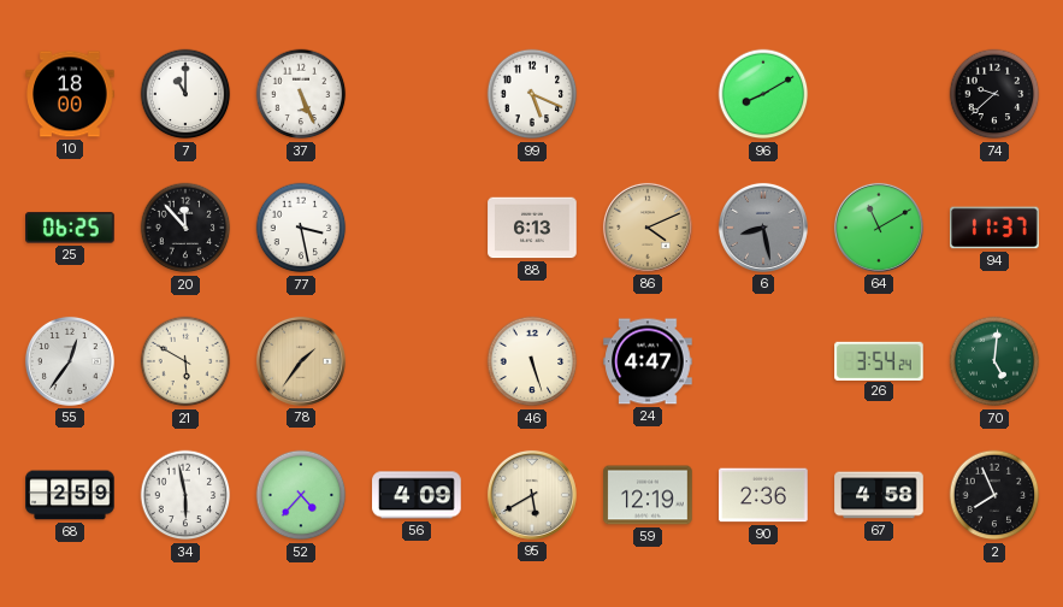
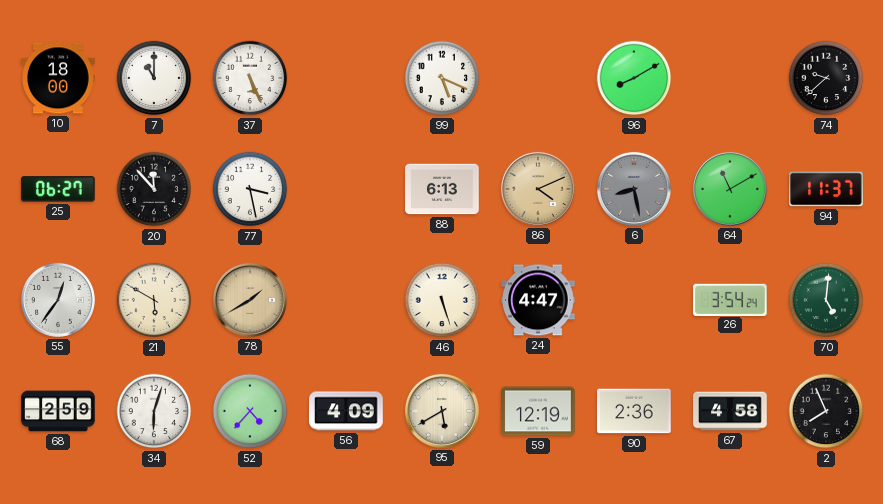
25: 06:25 -> 06:27 (59, 189)
78: 1:36 -> 1:40 (250, 300)
34: 5:58 -> 6:03 (154, 411)
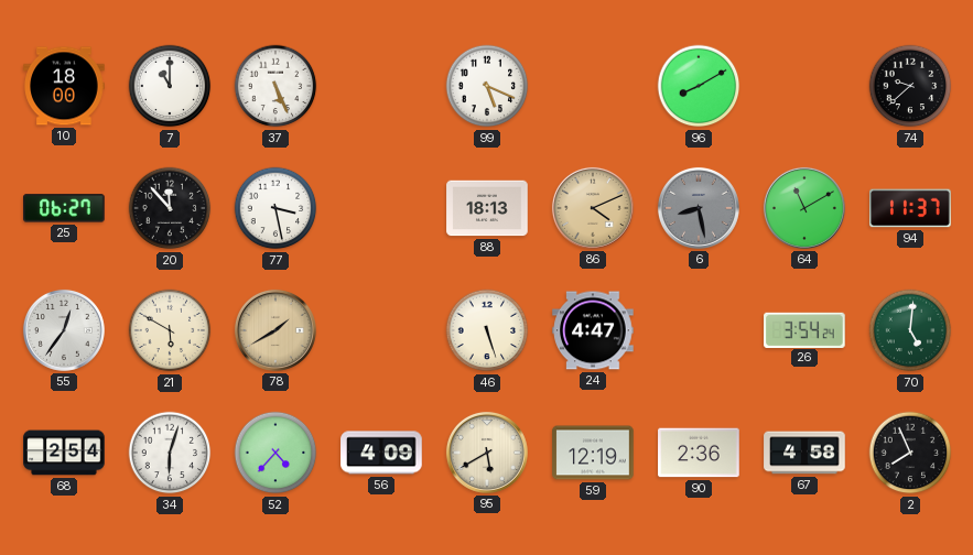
88: 6:13 -> 18:13 (487, 208)
68: 2:59 -> 2:54 (64, 453)
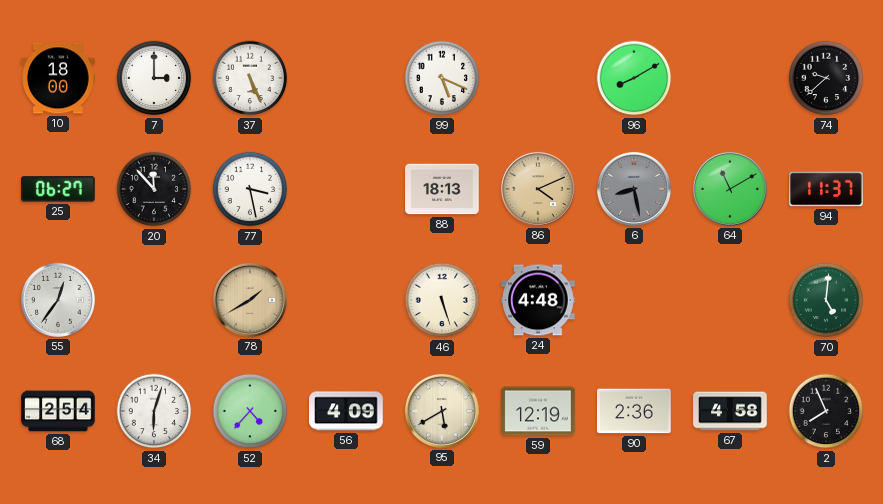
7: 11:00 -> 3:00 (154, 78)
21: 5:50 -> none (170, 330)
24: 4:47 -> 4:48 (538, 300)
26: 3:54 -> none (804, 329)
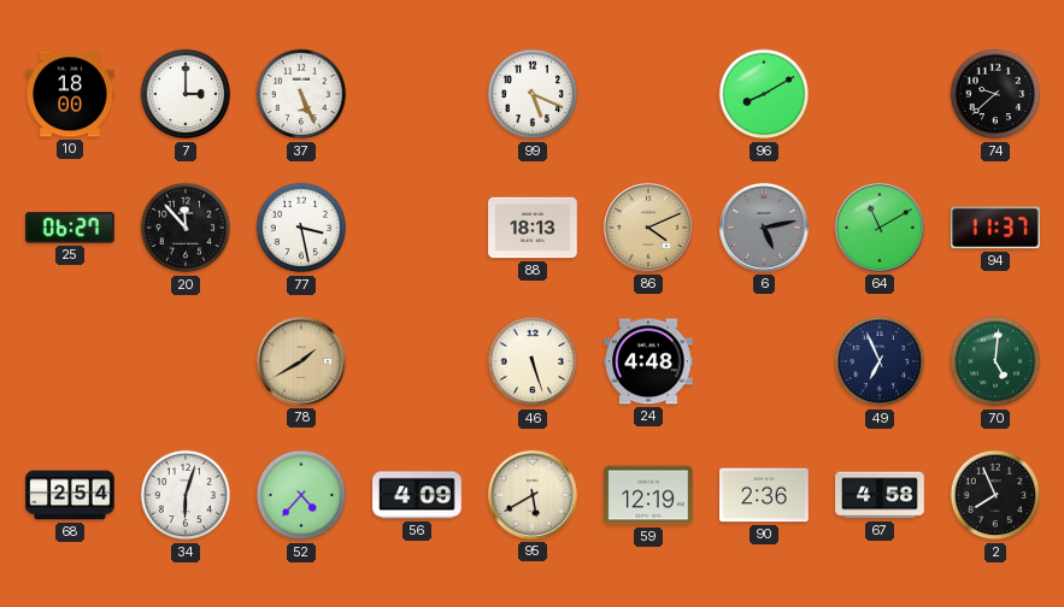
6: 8:28 -> 5:13 (764, 228)
55: 12:36 -> none (58, 300)
49: none -> 6:56 (880, 361)
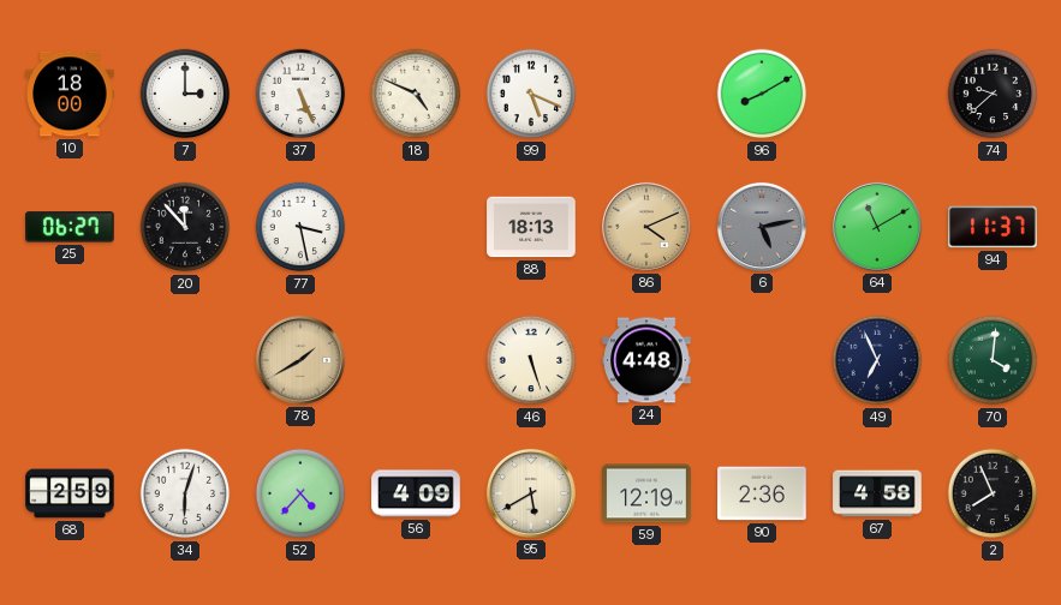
18: none -> 4:49 (416, 94)
70: 5:01 -> 4:01 (993, 360)
68: 2:54 -> 2:59 (70, 493)
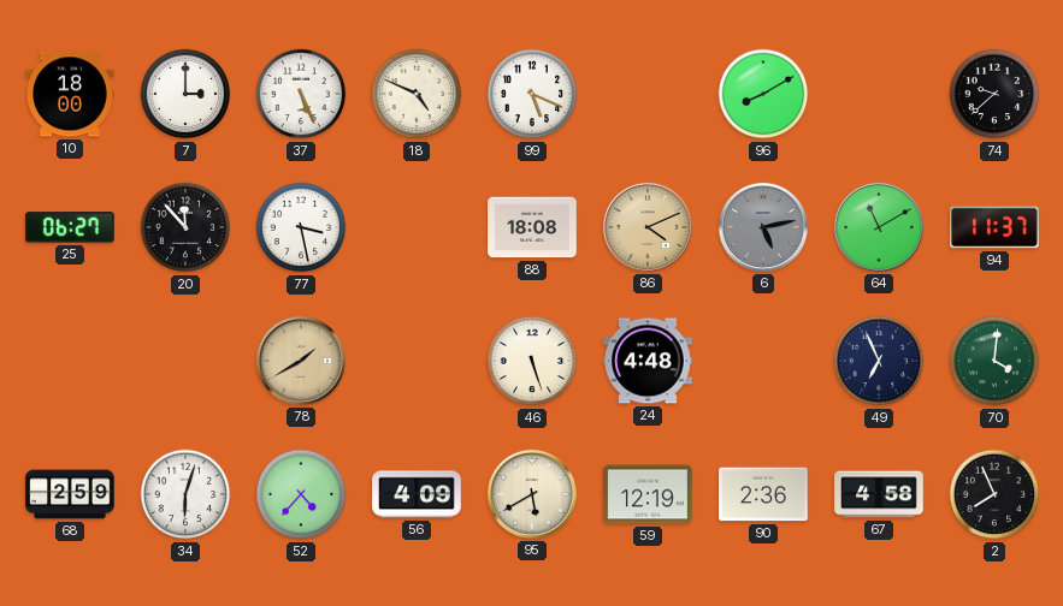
88: 18:13 -> 18:08 (532, 227)
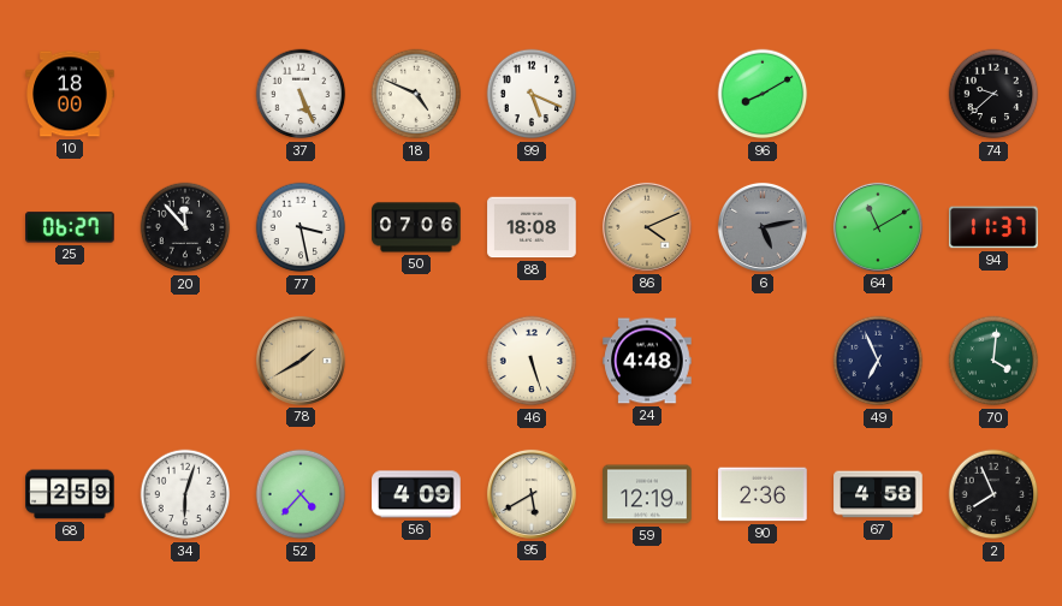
7: 3:00 -> none (185, 94)
50: none -> 07:06 (416, 227)
